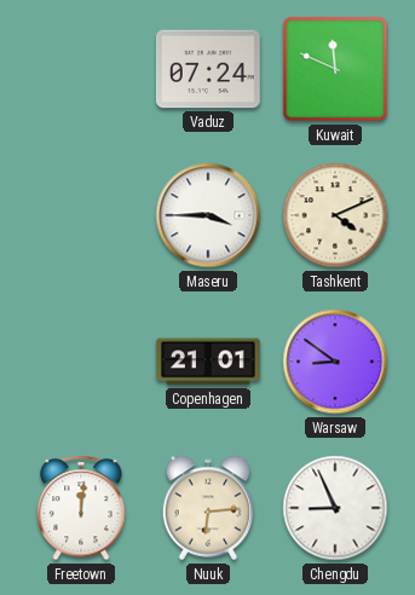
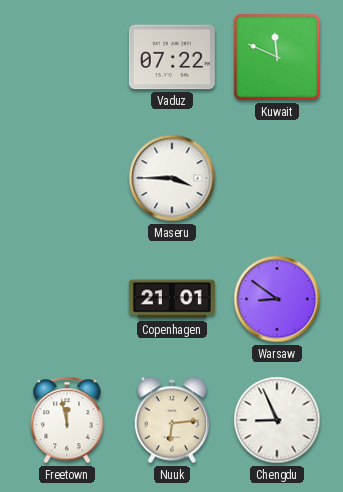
Vaduz: 07:24 -> 07:22 (172, 57)
Tashkent: 4:11 -> none (335, 215)
Freetown: 12:01 -> 11:58 (67, 420)
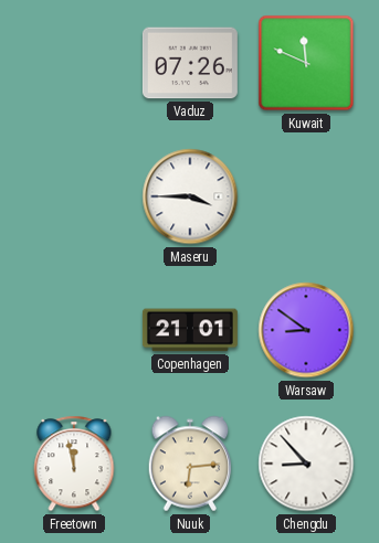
Vaduz: 07:22 -> 07:26 (190, 63)
Chengdu: 8:56 -> 8:53 (306, 464)
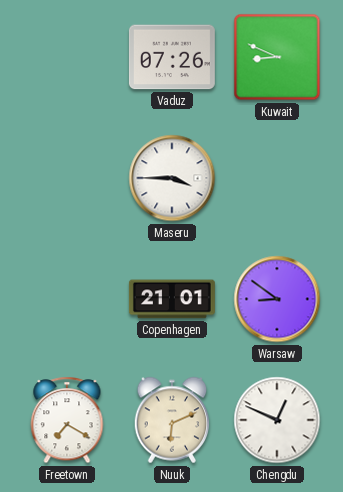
Kuwait: 11:49 -> 8:49 (277, 57)
Freetown: 11:58 -> 7:20 (67, 420)
Nuuk: 6:14 -> 6:11 (172, 420)
Chengdu: 8:53 -> 12:49 (277, 420)
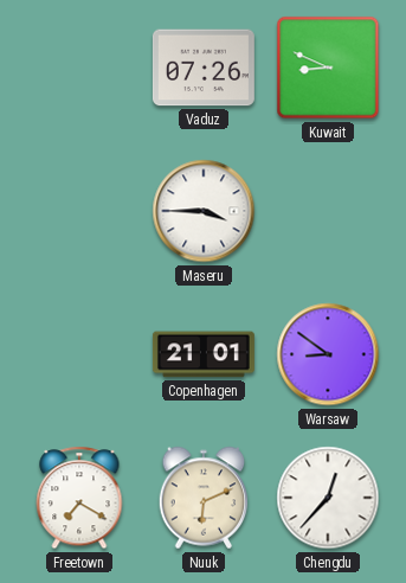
Chengdu: 12:49 -> 12:37 (328, 498)
